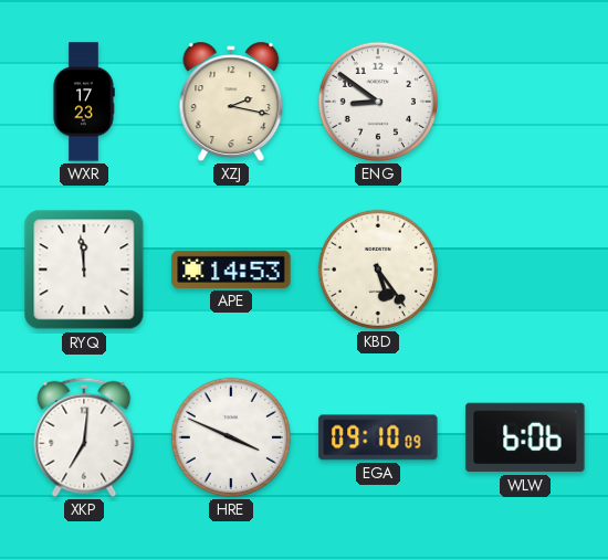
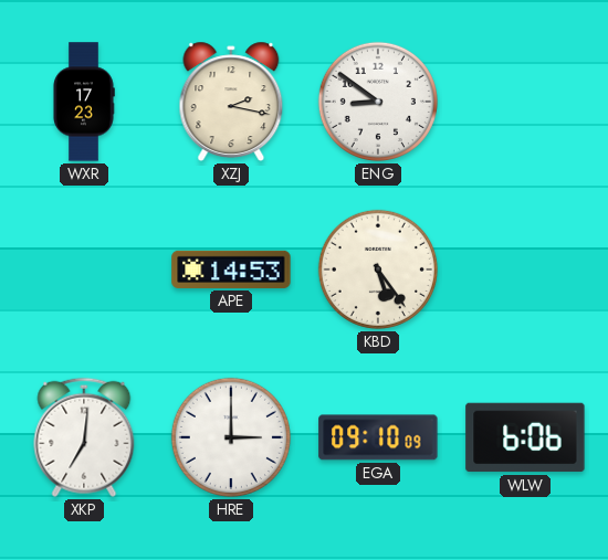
RYQ: 11:59 -> none (84, 270)
HRE: 3:49 -> 3:00 (231, 437)
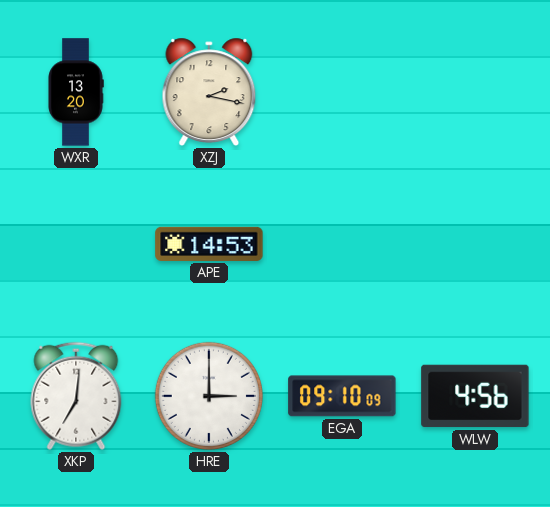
WXR: 17:23 -> 13:20 (76, 92)
ENG: 8:51 -> none (378, 102)
KBD: 5:24 -> none (378, 270)
WLW: 6:06 -> 4:56 (475, 396)
